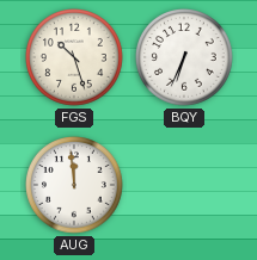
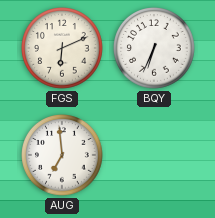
FGS: 10:27 -> 6:11 (63, 49)
AUG: 11:59 -> 6:59 (63, 156)
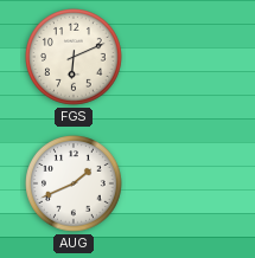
BQY: 6:34 -> none (155, 49)
AUG: 6:59 -> 1:41 (75, 185)
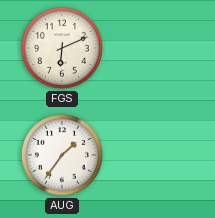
AUG: 1:41 -> 1:36 (63, 156)
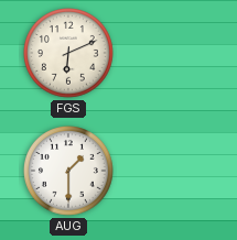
AUG: 1:36 -> 1:30 (69, 172)
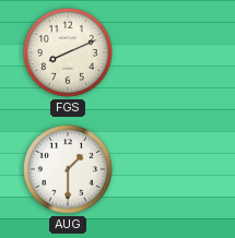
FGS: 6:11 -> 8:11 (69, 53)
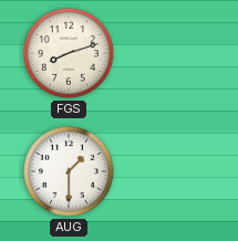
FGS: 8:11 -> 8:12 (70, 54)
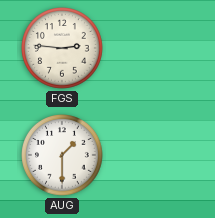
FGS: 8:12 -> 2:46 (63, 49)
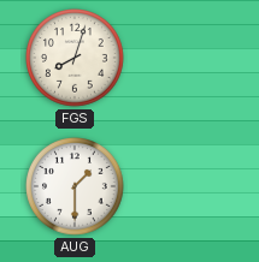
FGS: 2:46 -> 8:03 (76, 59)
